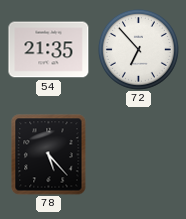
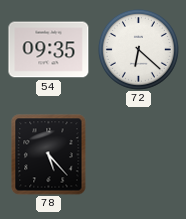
54: 21:35 -> 09:35 (49, 50)
72: 6:53 -> 6:22 (138, 49)
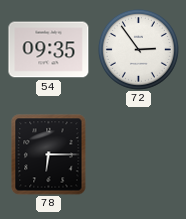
72: 6:22 -> 2:54 (138, 49)
78: 5:23 -> 6:15 (49, 155)
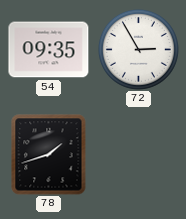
72: 2:54 -> 2:55 (138, 49)
78: 6:15 -> 1:42 (49, 155)
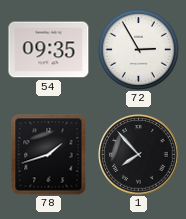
1: none -> 7:53 (139, 155)
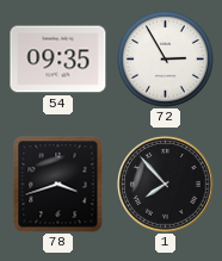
78: 1:42 -> 3:42 (58, 185)
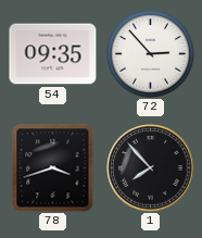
72: 2:55 -> 2:53 (150, 53)
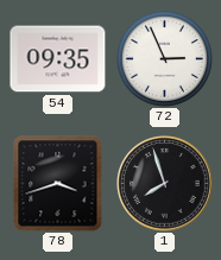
72: 2:53 -> 2:56 (164, 58)
1: 7:53 -> 7:57 (165, 184)
